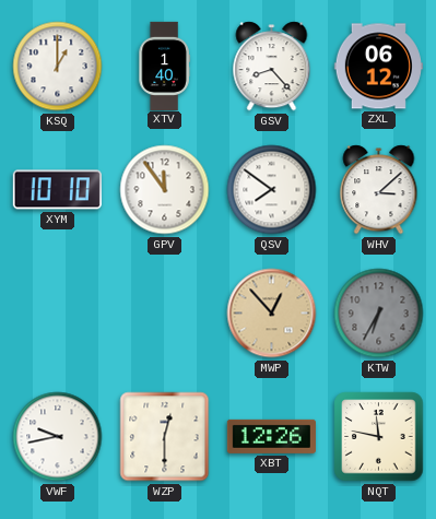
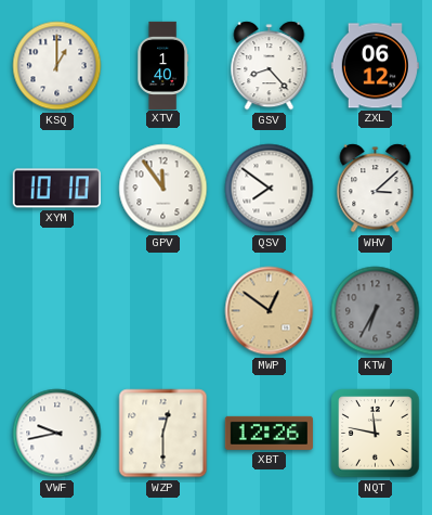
MWP: 12:53 -> 12:51 (270, 311)
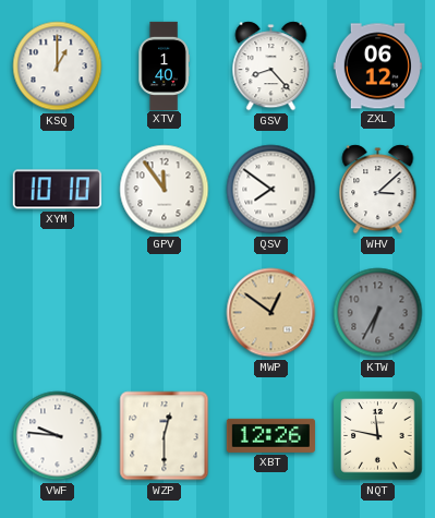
VWF: 9:43 -> 9:46 (58, 436)
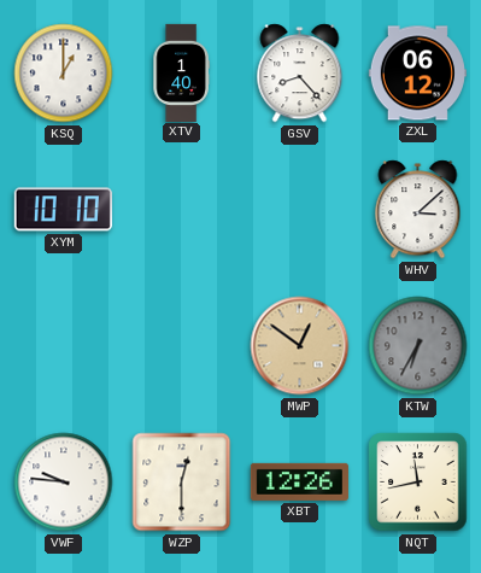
GPV: 11:54 -> none (165, 190)
QSV: 7:51 -> none (271, 190)
NQT: 11:47 -> 11:43 (418, 483)
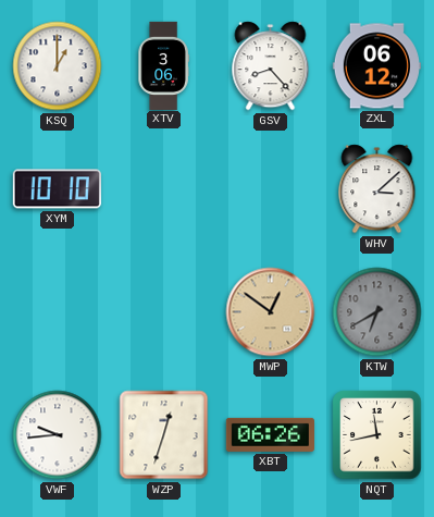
XTV: 1:40 -> 3:06 (163, 65)
KTW: 6:35 -> 6:40 (377, 312)
VWF: 9:46 -> 9:44 (58, 435)
WZP: 12:30 -> 12:33 (164, 435)
XBT: 12:26 -> 06:26 (270, 434)
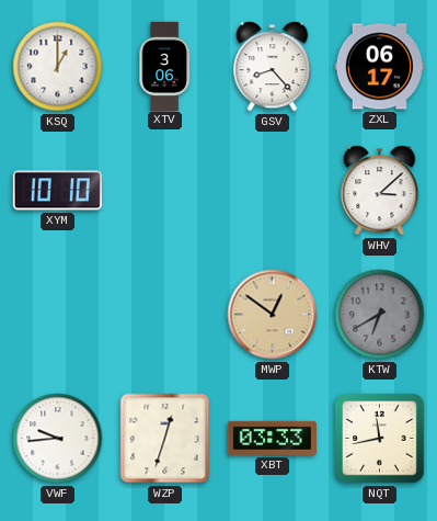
ZXL: 06:12 -> 06:17 (379, 67)
XBT: 06:26 -> 03:33 (272, 438)
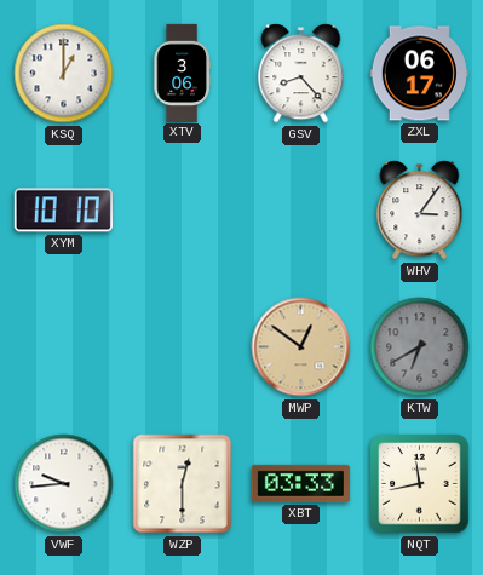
WHV: 3:08 -> 3:06 (420, 211)
WZP: 12:33 -> 12:30 (183, 484)
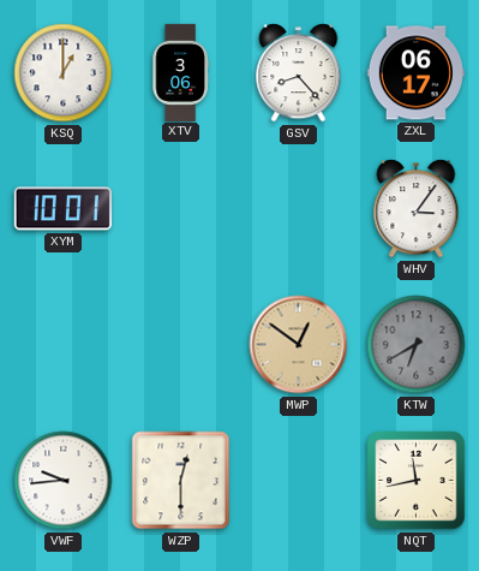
XYM: 10:10 -> 10:01 (62, 209)
XBT: 03:33 -> none (300, 483)
